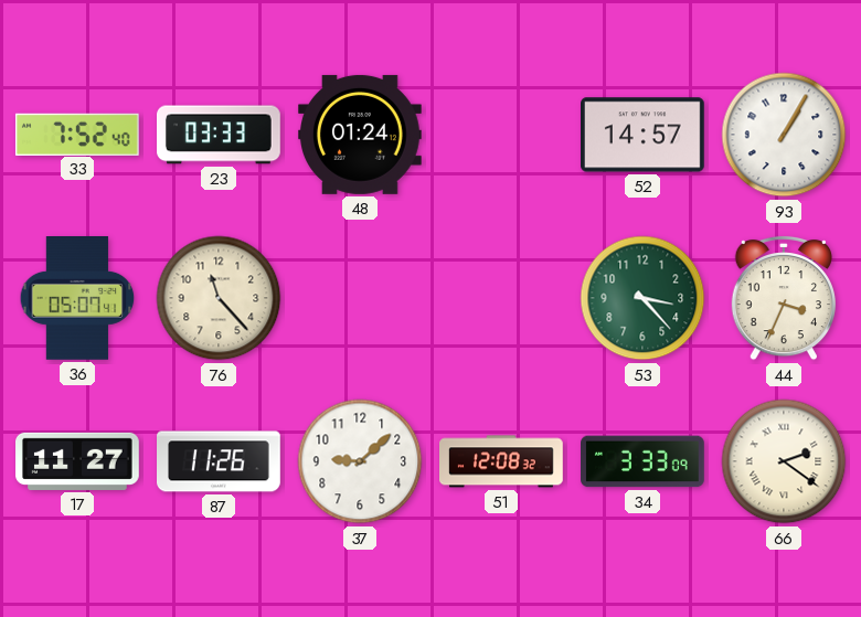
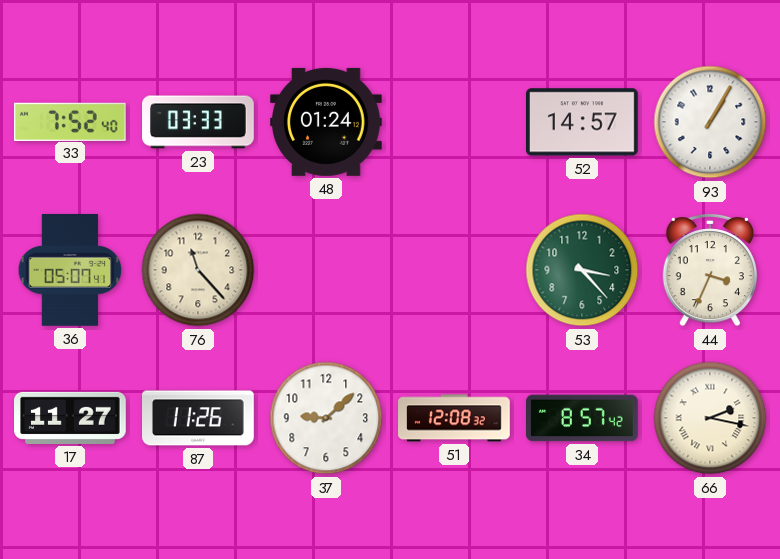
34: 3:33 -> 8:57 (583, 418)
66: 2:21 -> 2:17 (710, 418)
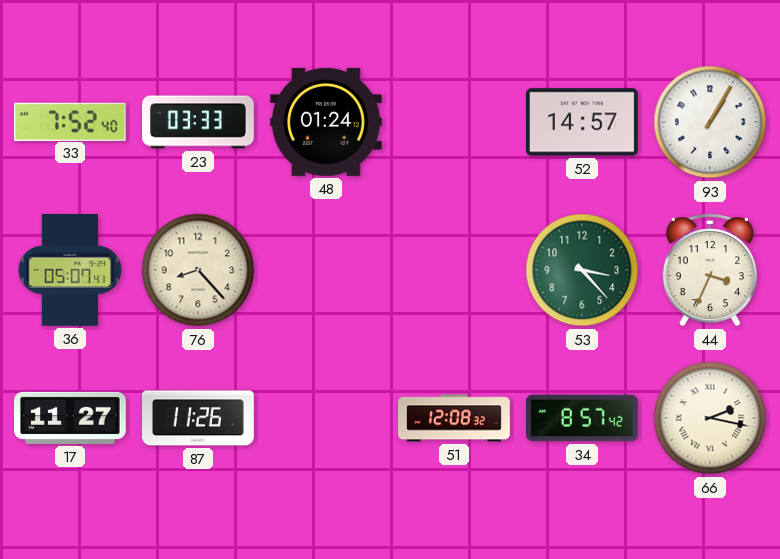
76: 11:23 -> 8:23 (198, 270)
37: 9:08 -> none (326, 418)
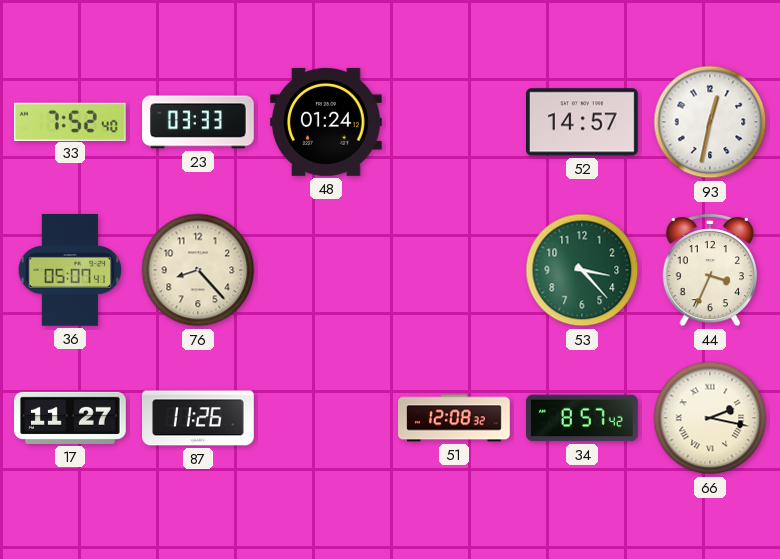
93: 1:05 -> 12:32 (710, 122)
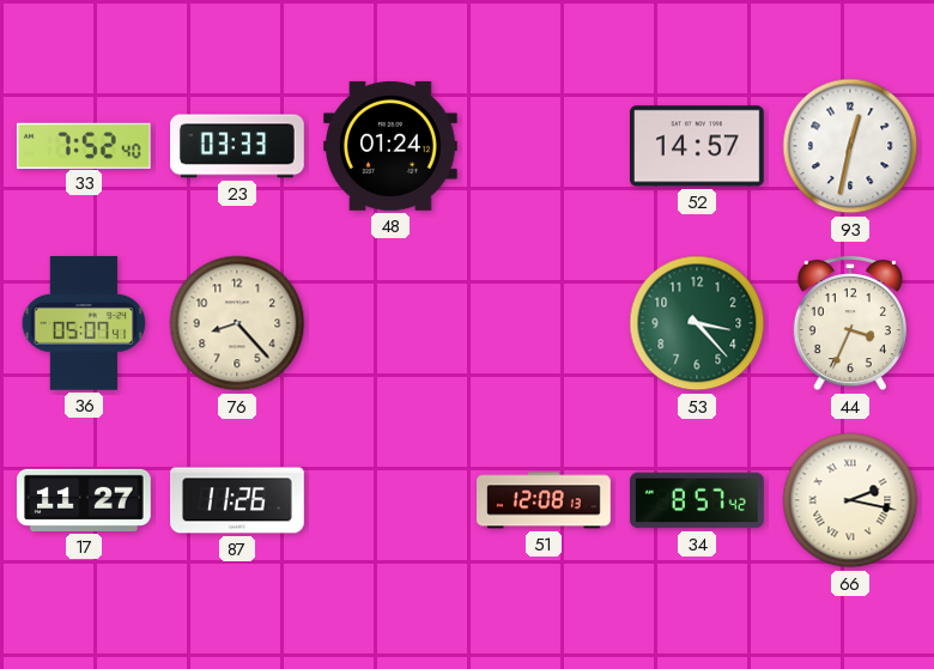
51: 12:08:32 -> 12:08:13 (544, 500)
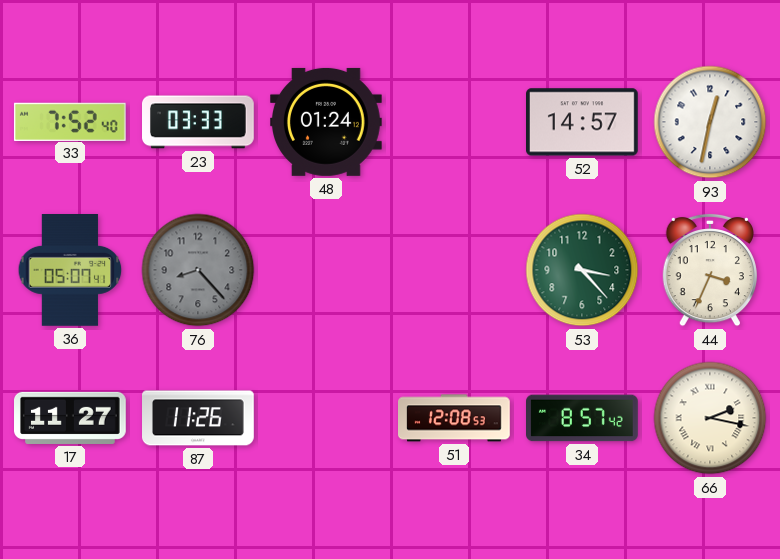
76 dial: cream -> grey (198, 270)
51: 12:08:13 -> 12:08:53 (454, 418)
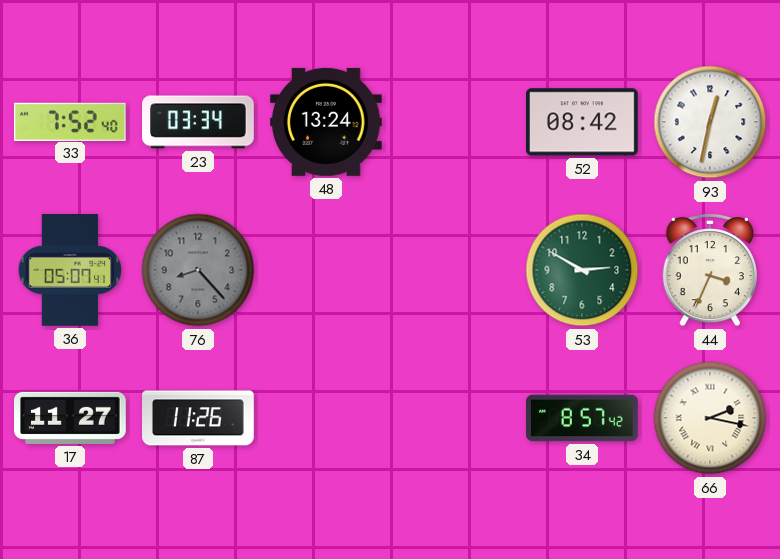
23: 03:33 -> 03:34 (199, 122)
48: 01:24 -> 13:24 (327, 122)
52: 14:57 -> 08:42 (583, 122)
53: 3:23 -> 2:50 (582, 270)
51: 12:08 -> none (454, 418)
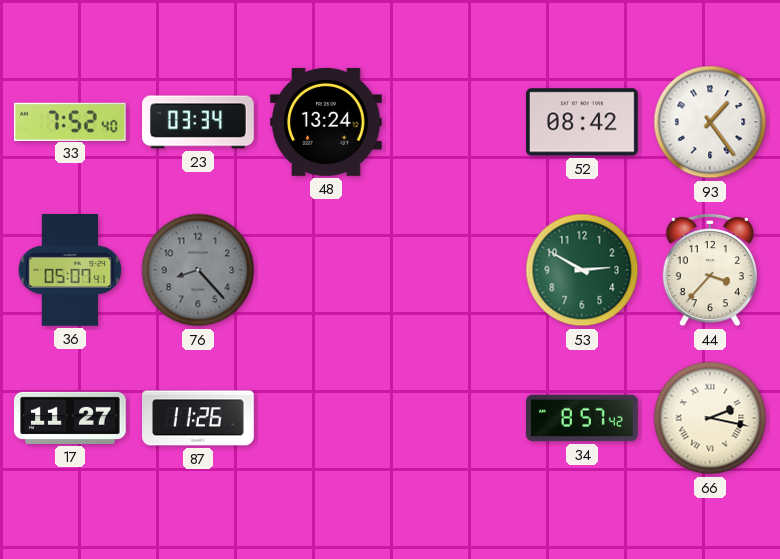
93: 12:32 -> 1:24 (710, 122)
44: 3:34 -> 3:37 (710, 270)
